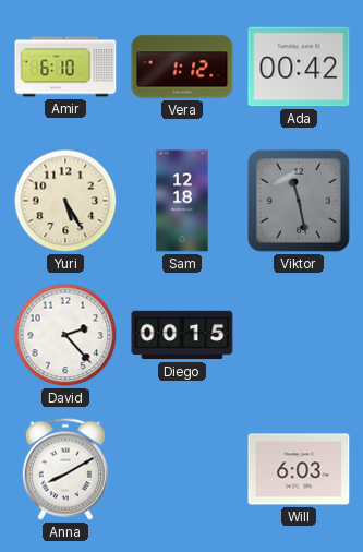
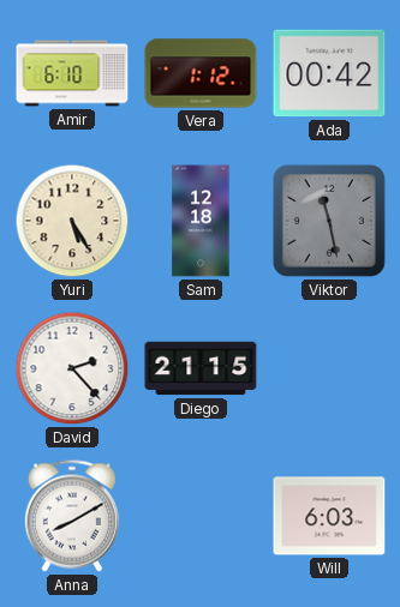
Diego: 00:15 -> 21:15 (201, 368)
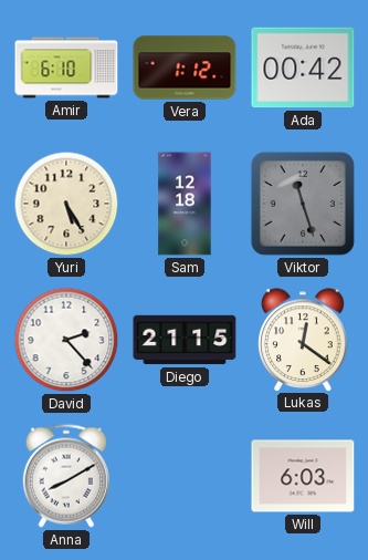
Viktor: 11:28 -> 11:27 (303, 204)
Lukas: none -> 12:21 (303, 340)
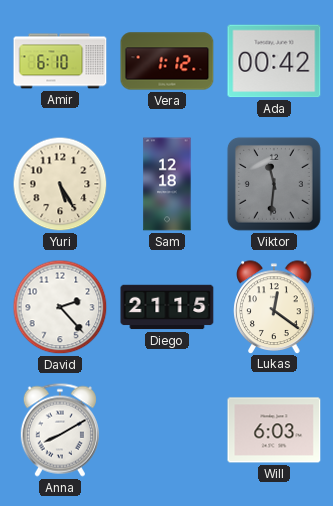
Viktor: 11:27 -> 11:31 (274, 184)
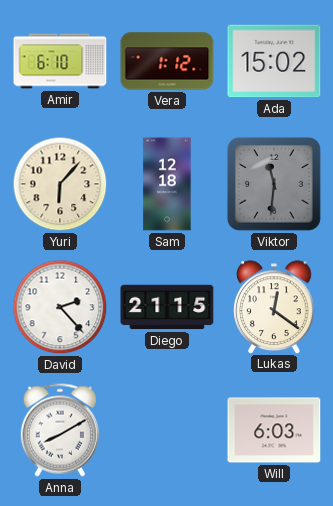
Ada: 00:42 -> 15:02 (274, 61)
Yuri: 5:25 -> 6:07 (60, 184)
